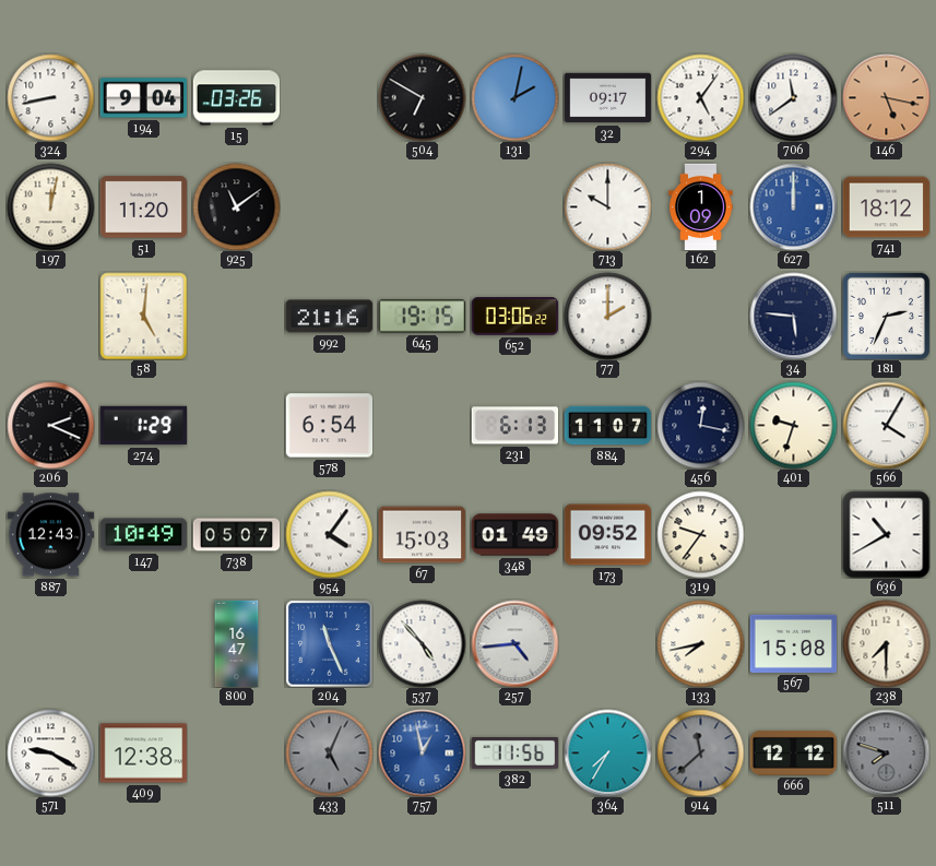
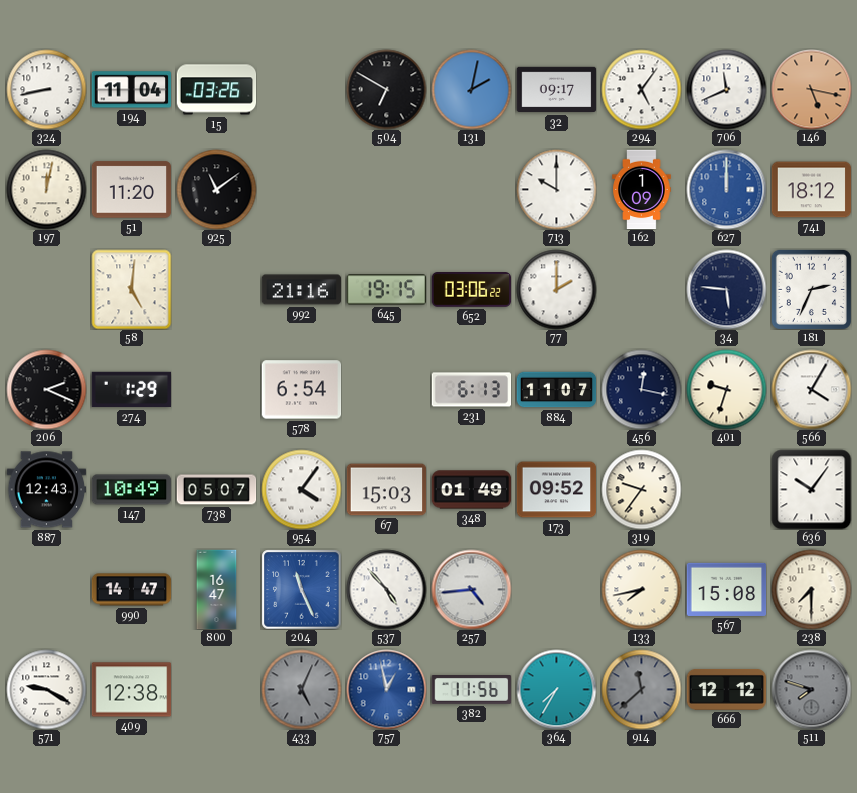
194: 9:04 -> 11:04 (131, 90)
706: 11:39 -> 11:41 (726, 89)
636: 10:40 -> 10:06 (811, 489)
990: none -> 14:47 (131, 590)
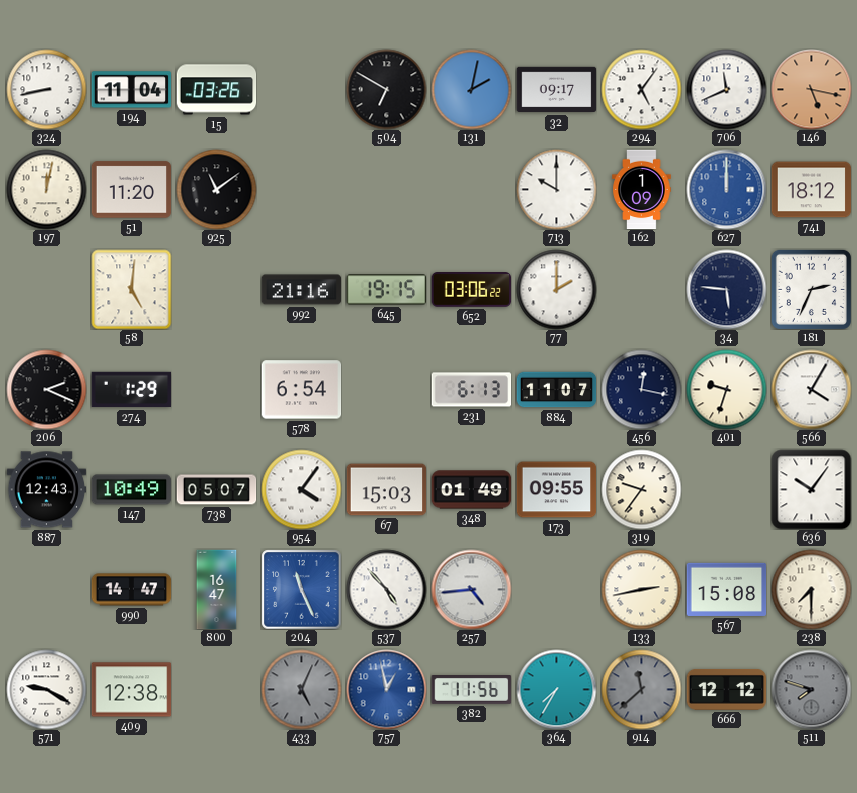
173: 09:52 -> 09:55 (556, 490)
133: 7:43 -> 2:43 (641, 589)
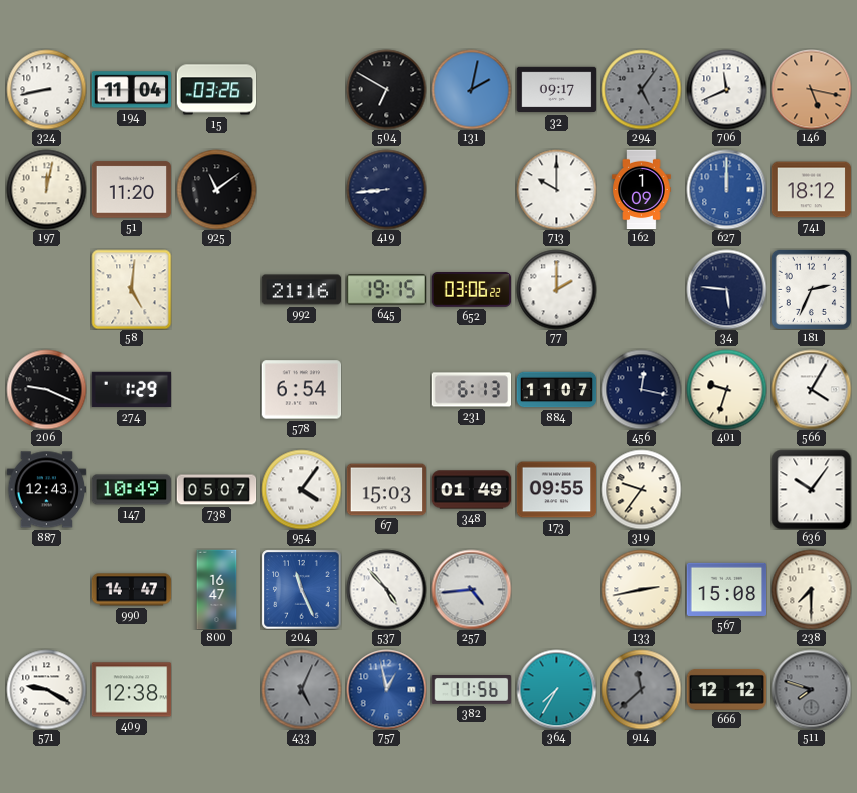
294 dial: white -> grey (641, 89)
419: none -> 8:44 (386, 189)
206: 2:19 -> 9:19 (46, 389)
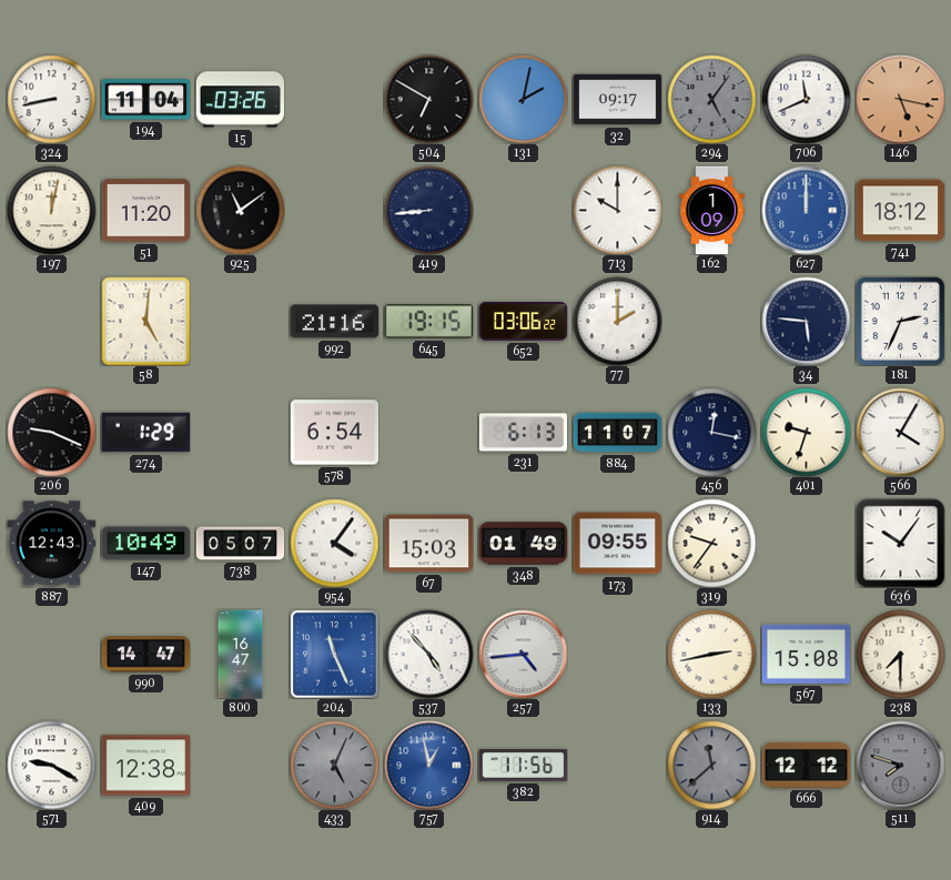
364: 7:35 -> none (556, 689)
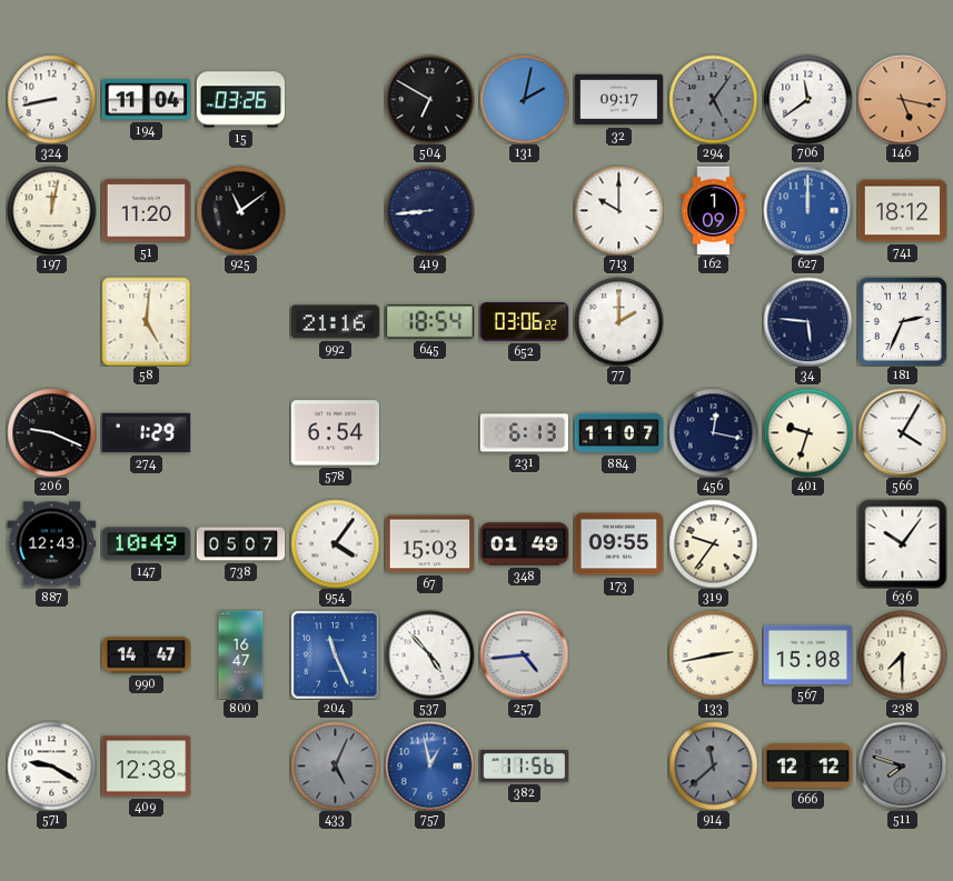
706: 11:41 -> 11:39 (807, 99)
645: 19:15 -> 18:54 (429, 322)
